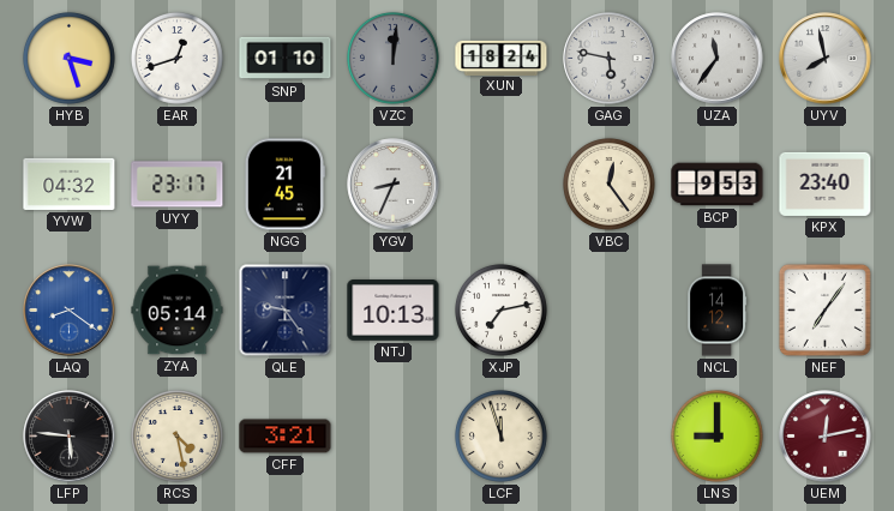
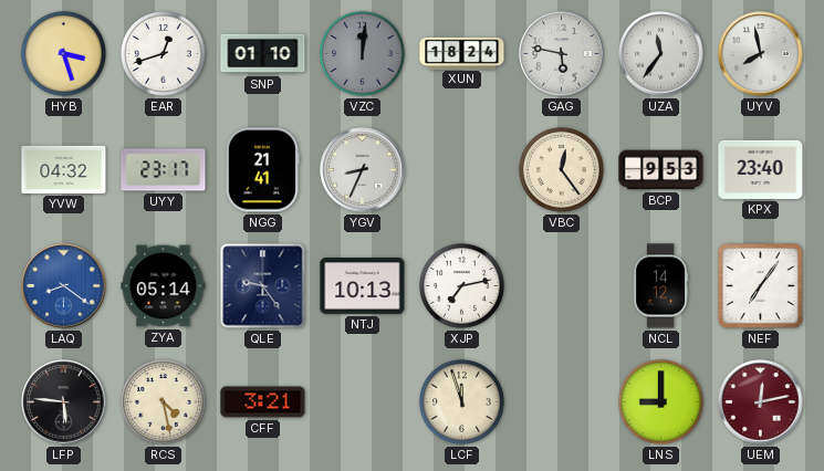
NGG: 21:45 -> 21:41 (262, 170)
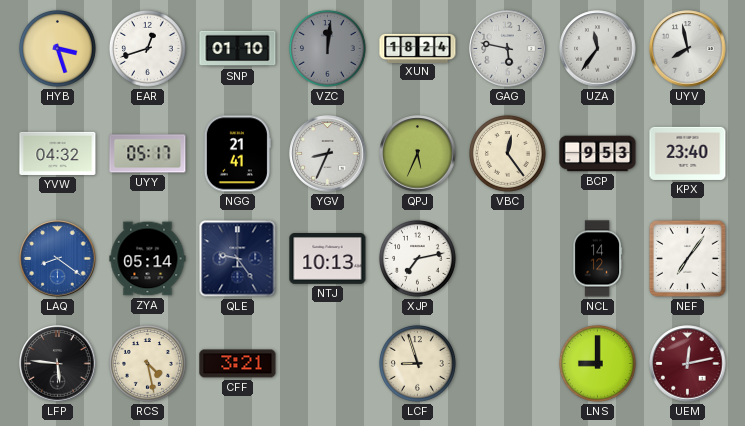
UYY: 23:17 -> 05:17 (148, 154)
QPJ: none -> 5:34 (418, 154)
LCF: 11:57 -> 8:57 (417, 363)
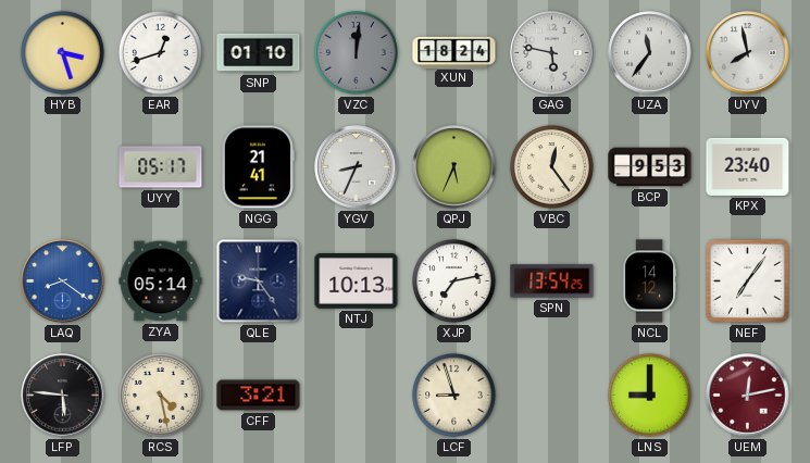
YVW: 04:32 -> none (58, 153)
SPN: none -> 13:54 (552, 281)
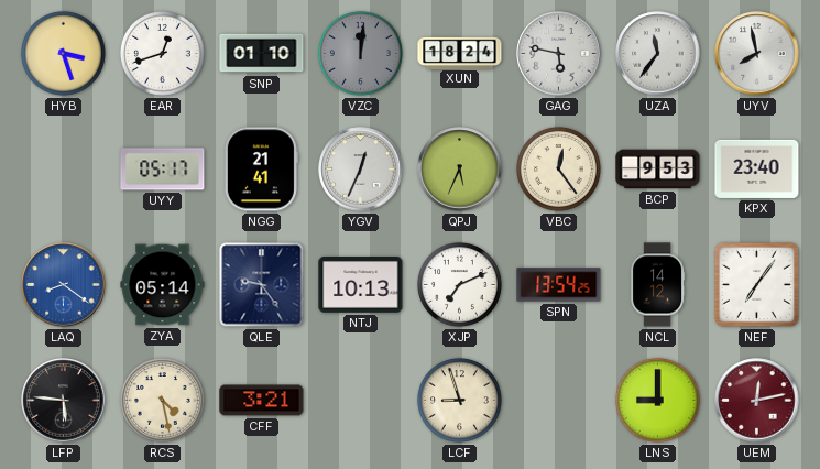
YGV: 8:34 -> 12:34 (361, 170)
XJP: 7:13 -> 7:11 (459, 284)
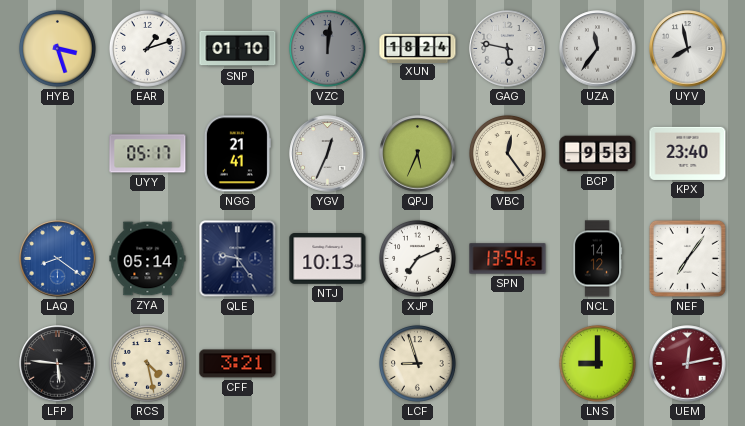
EAR: 12:42 -> 1:12 (147, 48)
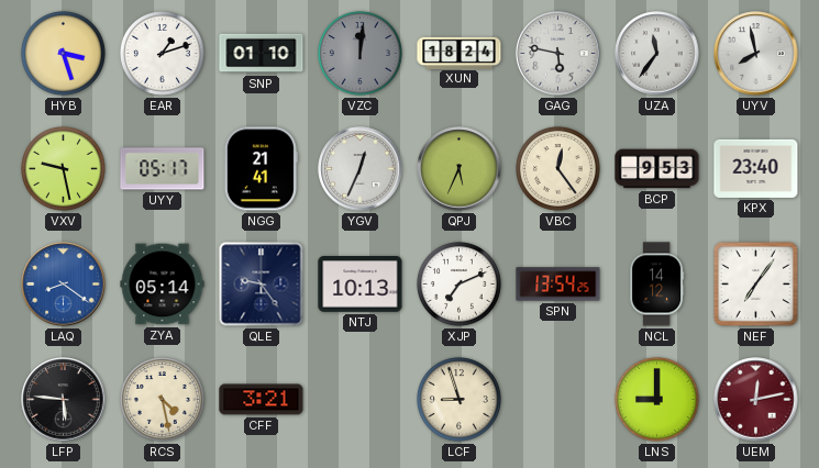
VXV: none -> 9:28 (63, 168)
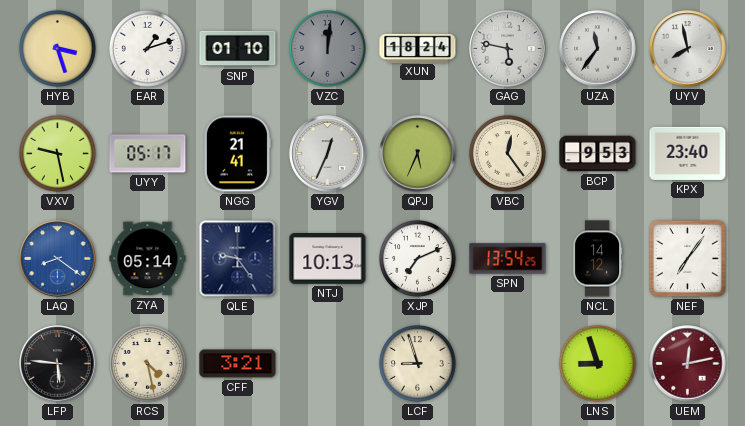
LNS: 9:00 -> 8:57 (597, 363)
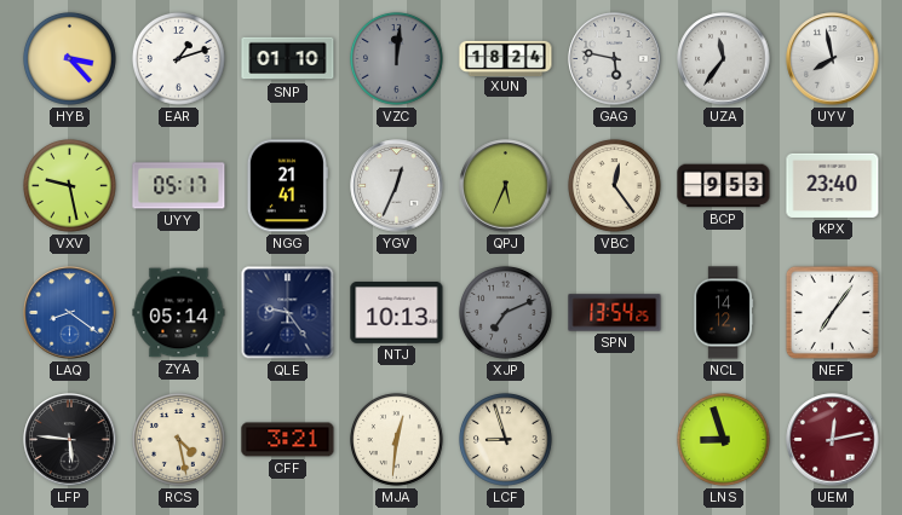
HYB: 3:27 -> 3:23 (69, 58)
XJP dial: white -> grey (505, 312)
MJA: none -> 12:31 (396, 439)
